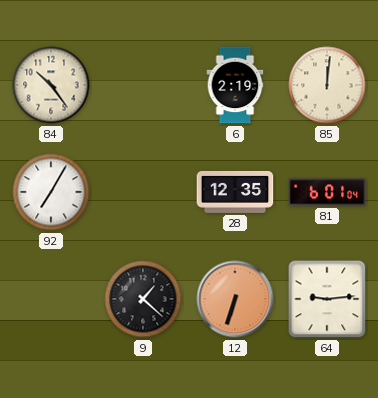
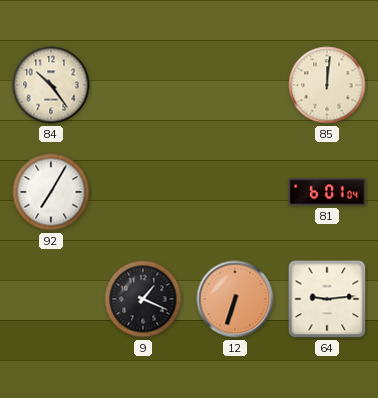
6: 2:19 -> none (235, 85)
28: 12:35 -> none (235, 192)
9: 1:22 -> 1:19 (143, 299)
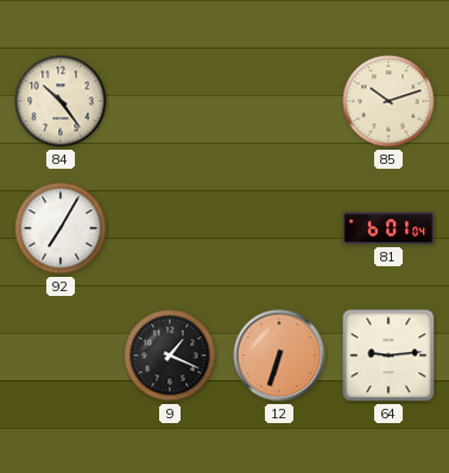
85: 12:01 -> 10:12 (388, 101)
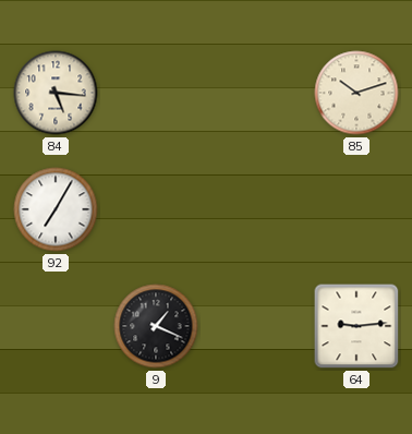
84: 10:24 -> 5:16 (56, 93)
81: 6:01 -> none (388, 228)
12: 6:33 -> none (279, 355)
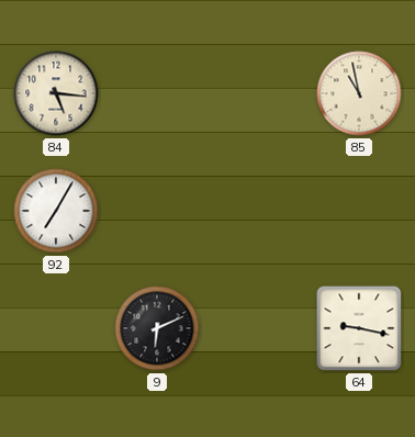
85: 10:12 -> 10:58 (359, 93)
9: 1:19 -> 6:11 (157, 328)
64: 9:14 -> 9:17 (359, 328)
